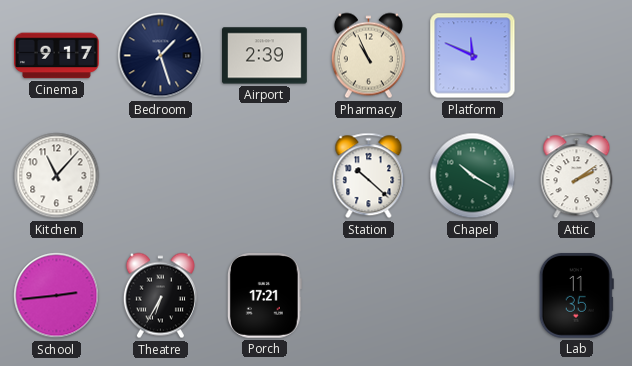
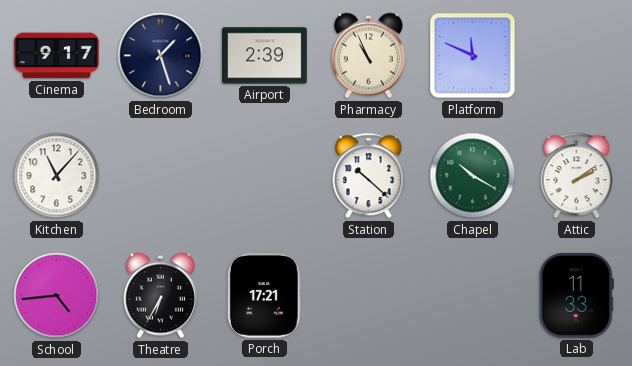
School: 2:44 -> 4:44 (57, 296)
Lab: 11:35 -> 11:33 (576, 296)
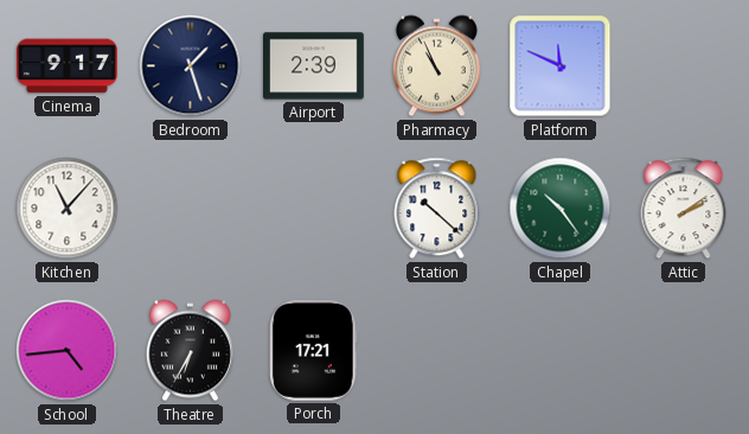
Chapel: 10:20 -> 10:24 (561, 209)
Lab: 11:33 -> none (576, 296)
